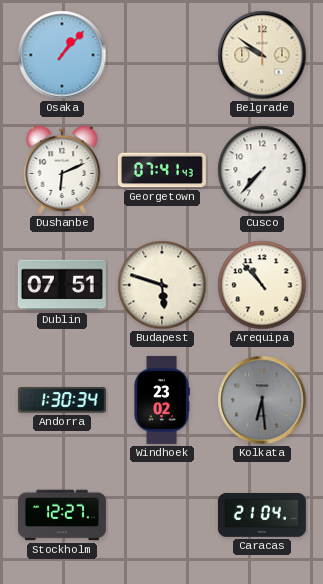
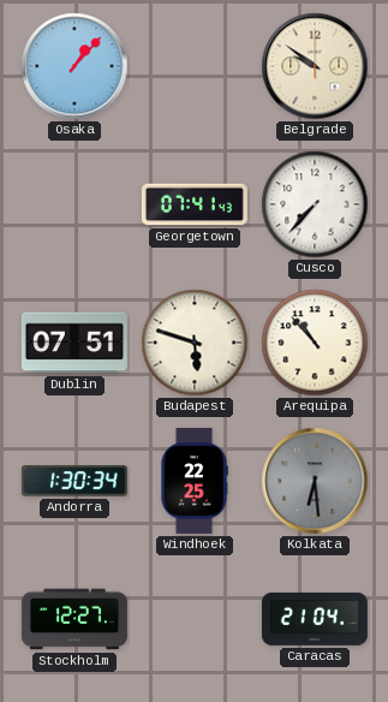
Dushanbe: 6:11 -> none (62, 170)
Windhoek: 23:02 -> 22:25 (195, 481)
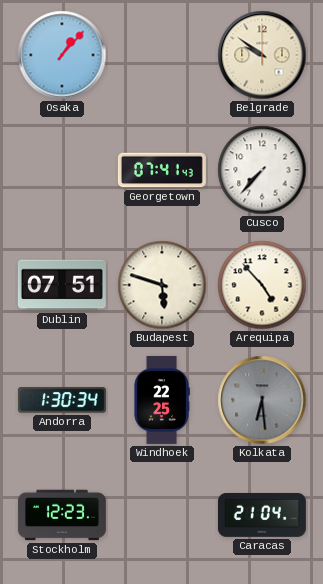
Arequipa: 10:53 -> 4:53 (262, 285)
Stockholm: 12:27 -> 12:23 (62, 515)
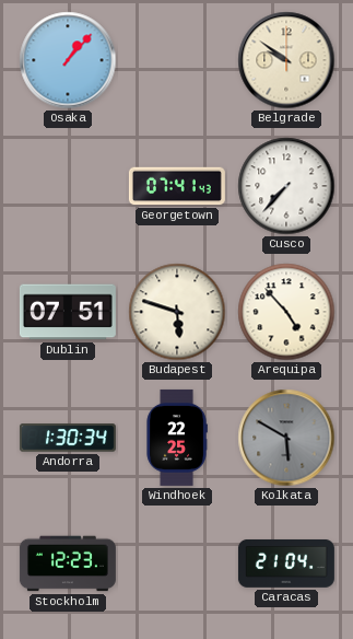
Kolkata: 6:29 -> 5:50 (286, 438)
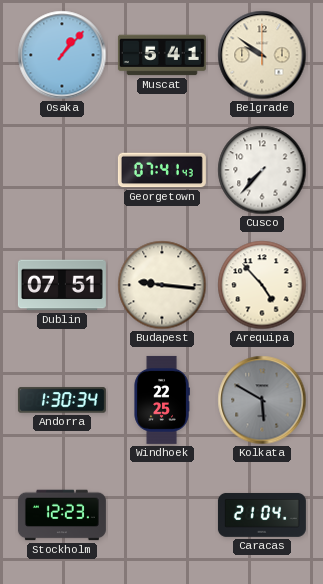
Muscat: none -> 5:41 (162, 55)
Budapest: 5:48 -> 9:16 (162, 285)
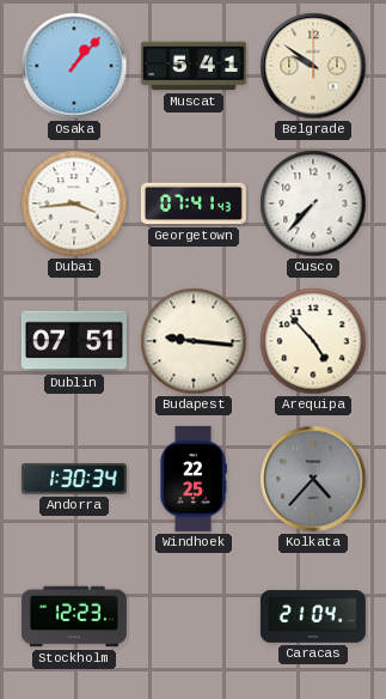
Dubai: none -> 3:44 (74, 203)
Kolkata: 5:50 -> 4:37 (313, 479)
